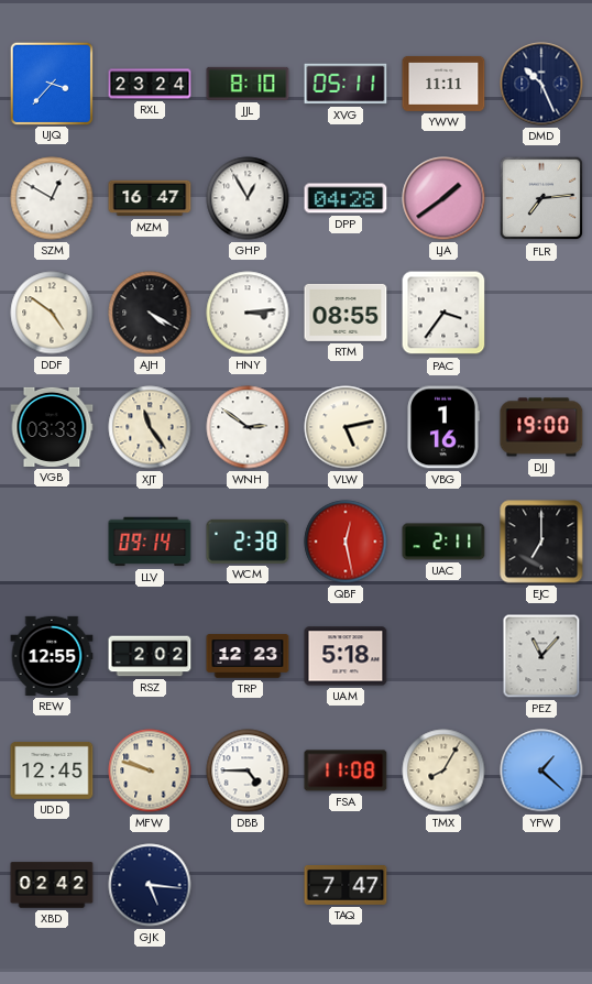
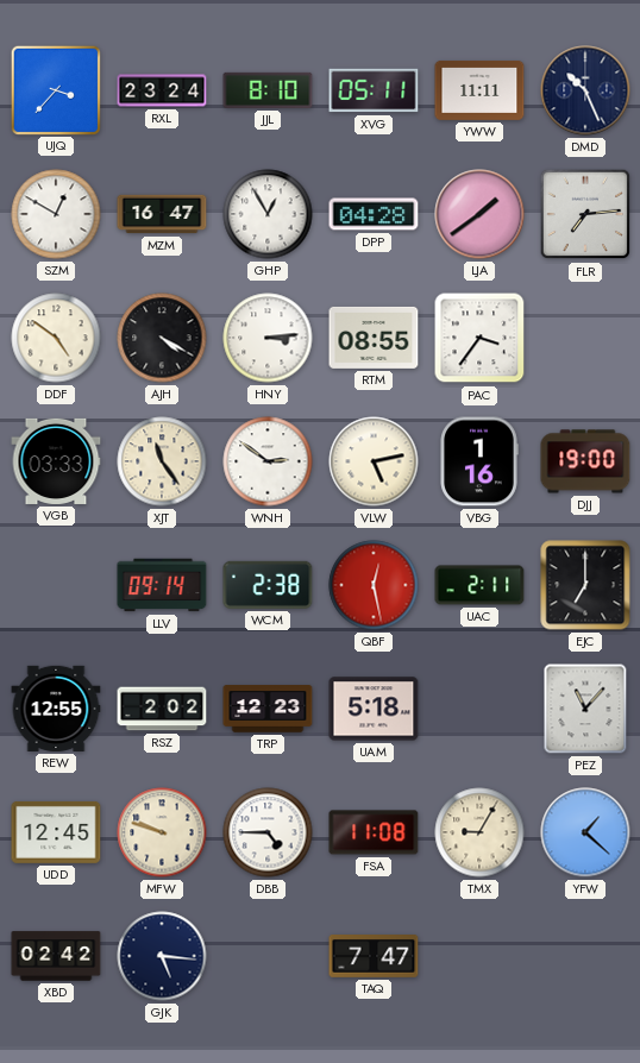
TMX: 8:05 -> 9:05 (479, 832)
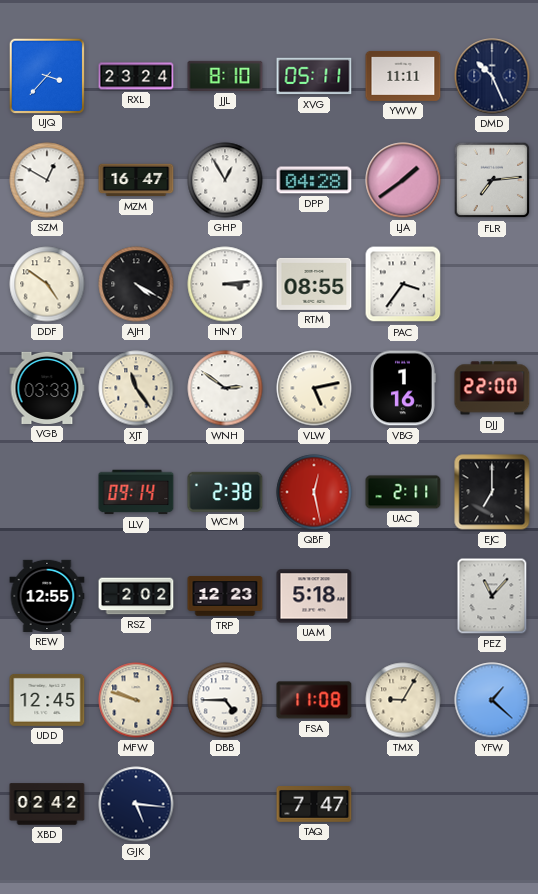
DJJ: 19:00 -> 22:00 (492, 388)
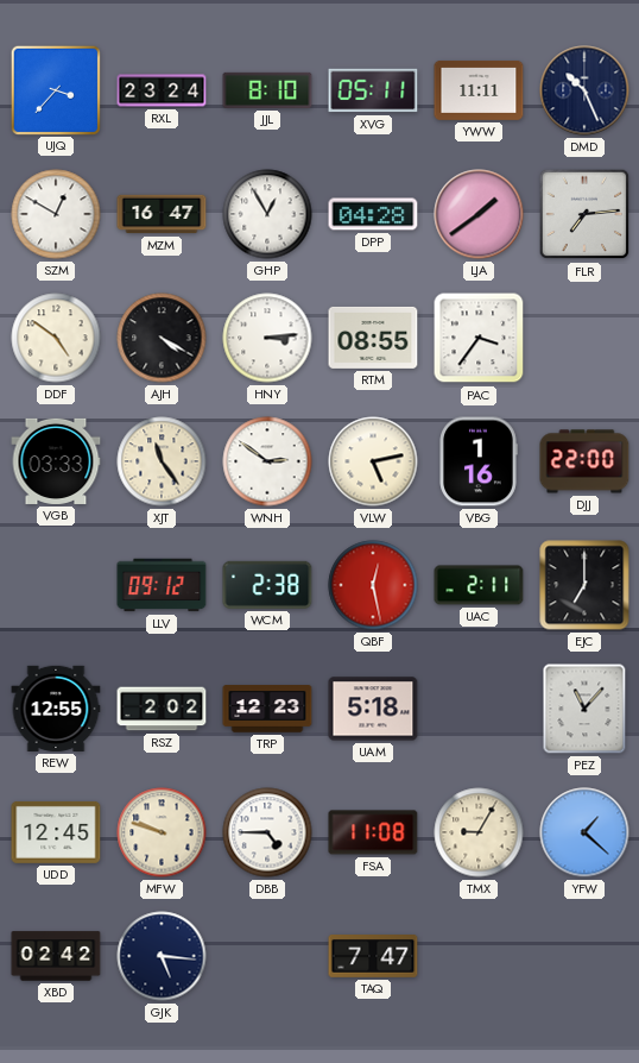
LLV: 09:14 -> 09:12 (162, 585)
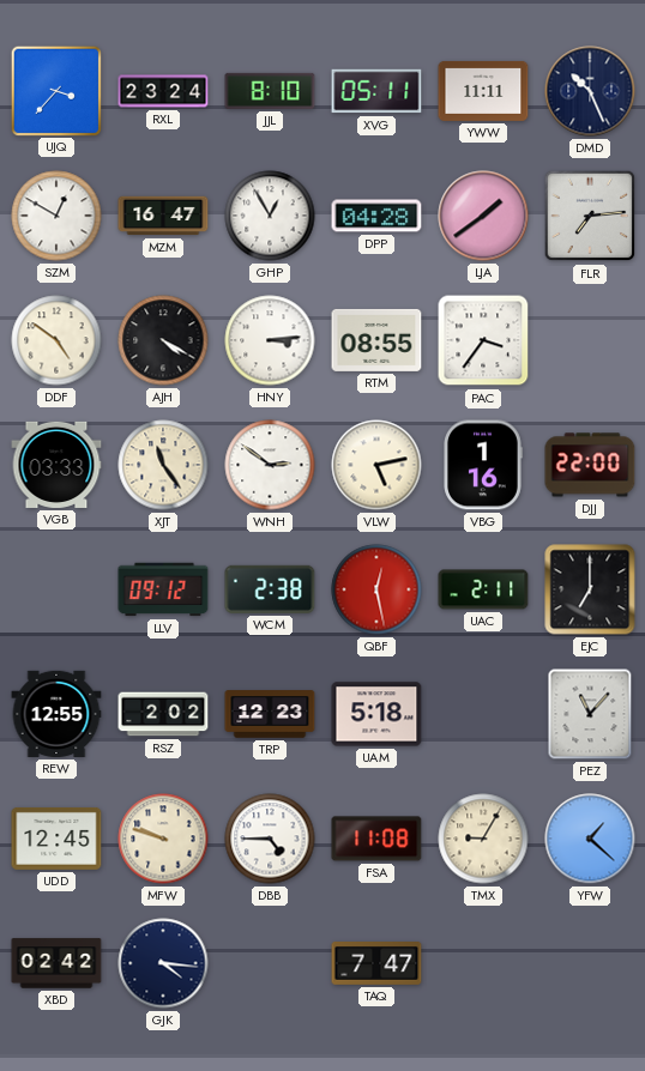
GJK: 5:16 -> 4:16 (163, 963)
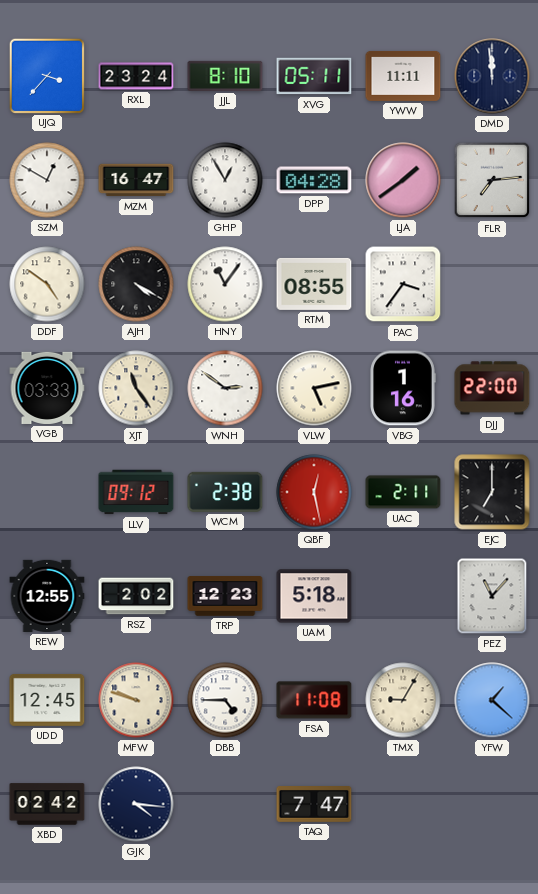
DMD: 10:26 -> 11:59 (492, 76)
HNY: 3:14 -> 11:06 (225, 284)
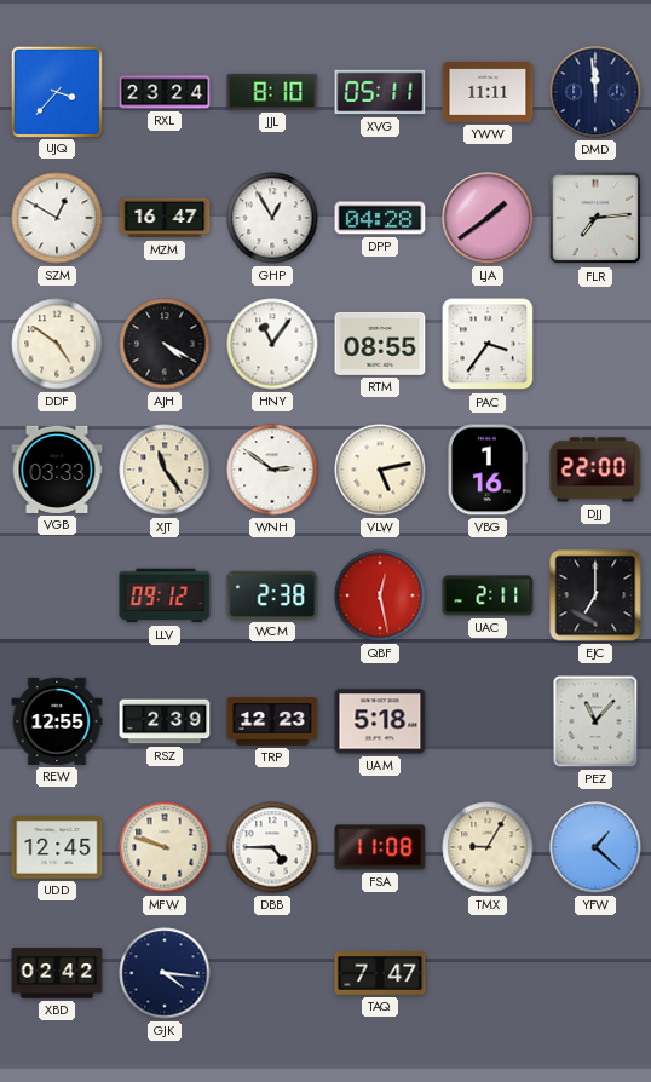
RSZ: 2:02 -> 2:39 (165, 721)
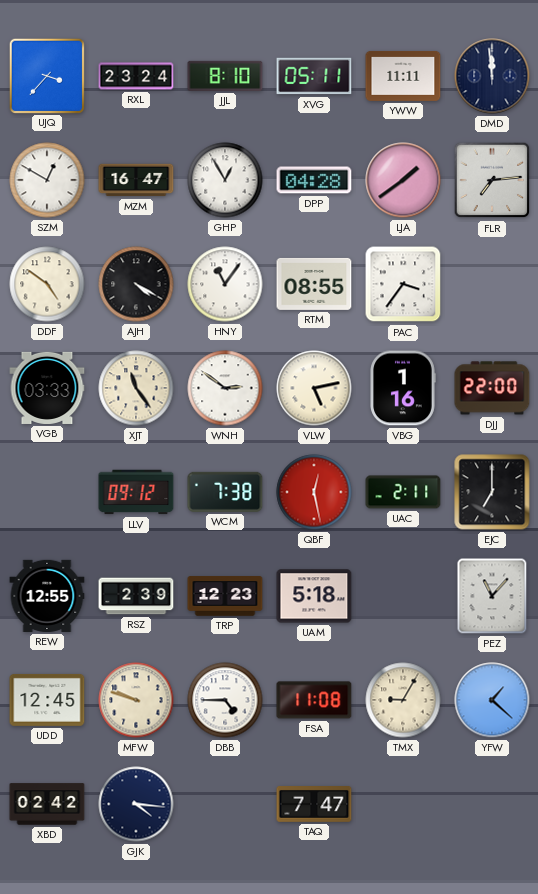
WCM: 2:38 -> 7:38 (225, 492)
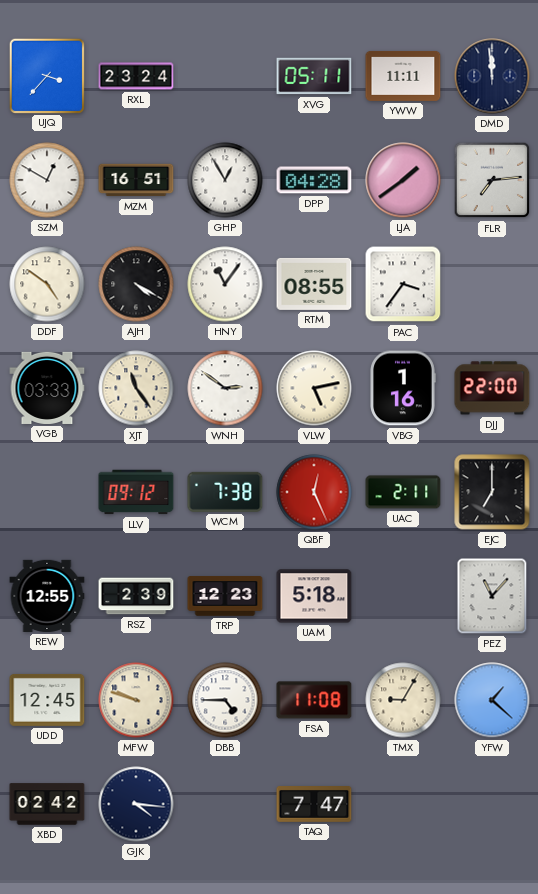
JJL: 8:10 -> none (225, 76)
MZM: 16:47 -> 16:51 (136, 180)
QBF: 12:28 -> 12:26 (314, 492)
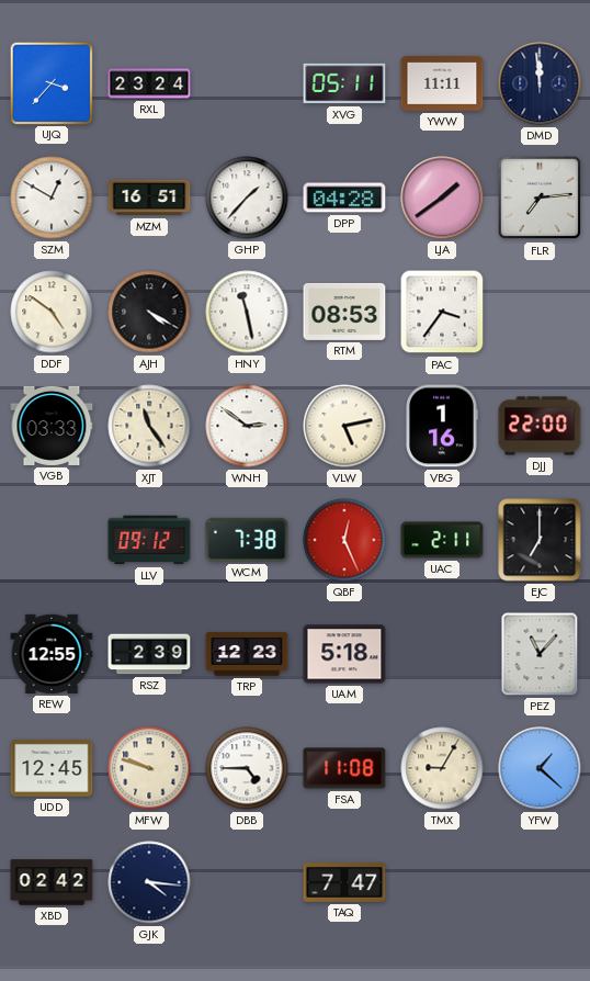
GHP: 12:55 -> 1:37 (247, 198)
HNY: 11:06 -> 11:28 (247, 312)
RTM: 08:55 -> 08:53 (344, 312)
